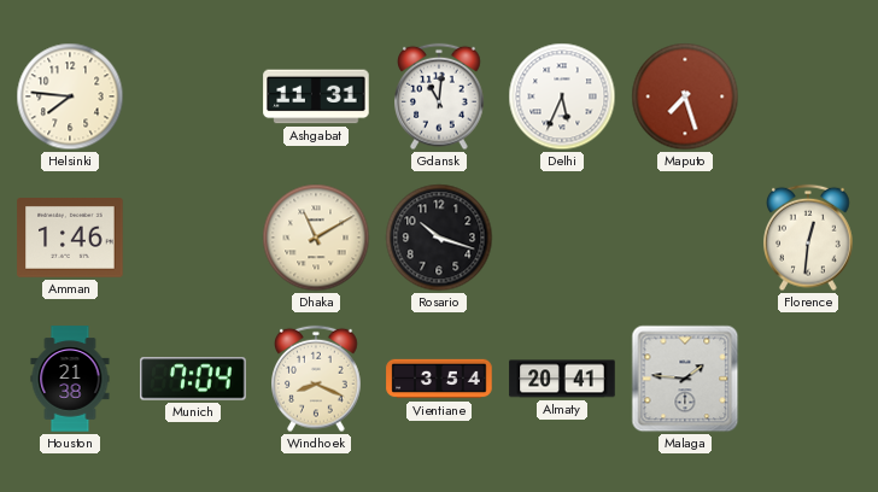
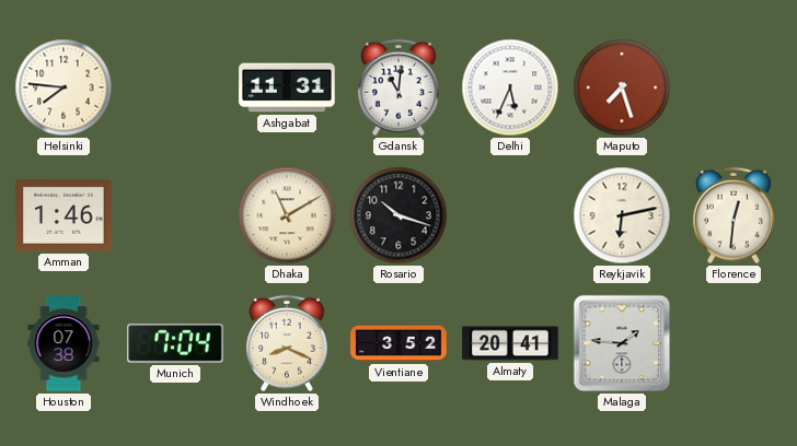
Reykjavik: none -> 6:13 (622, 215)
Houston: 21:38 -> 07:38 (63, 343)
Vientiane: 3:54 -> 3:52 (399, 343)
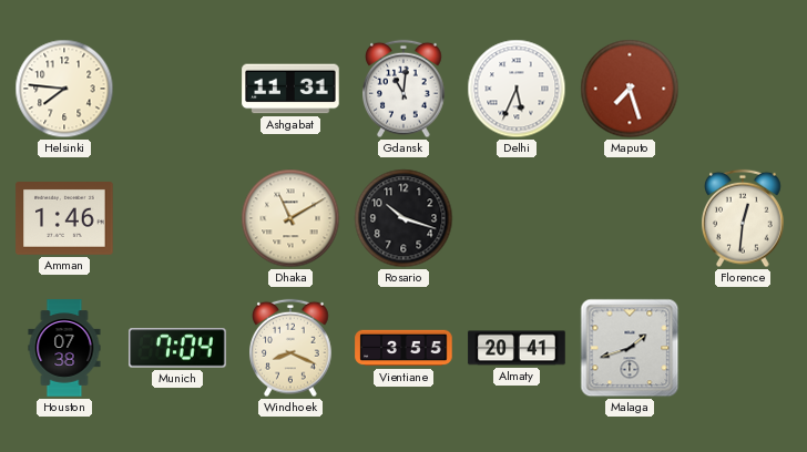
Reykjavik: 6:13 -> none (622, 215)
Vientiane: 3:52 -> 3:55 (403, 348)
Malaga: 1:46 -> 1:42 (630, 348)
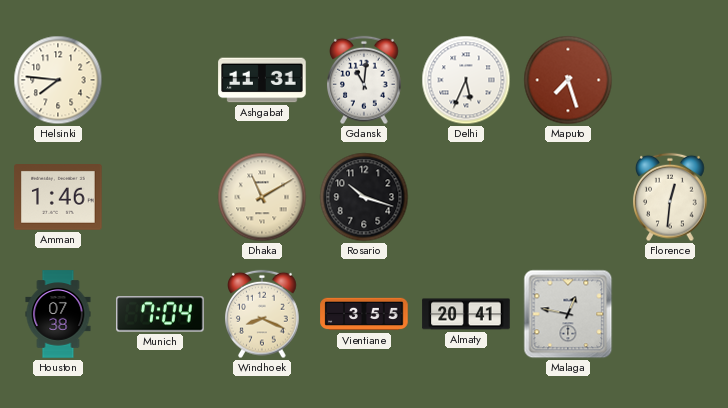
Malaga: 1:42 -> 12:47 (568, 314)
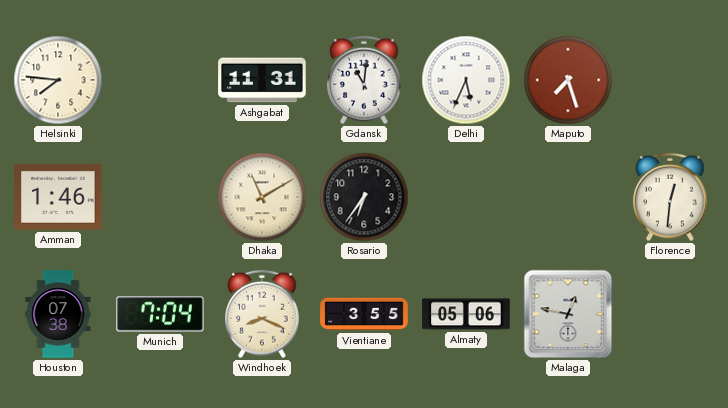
Rosario: 10:18 -> 6:36 (364, 197)
Almaty: 20:41 -> 05:06 (466, 314)
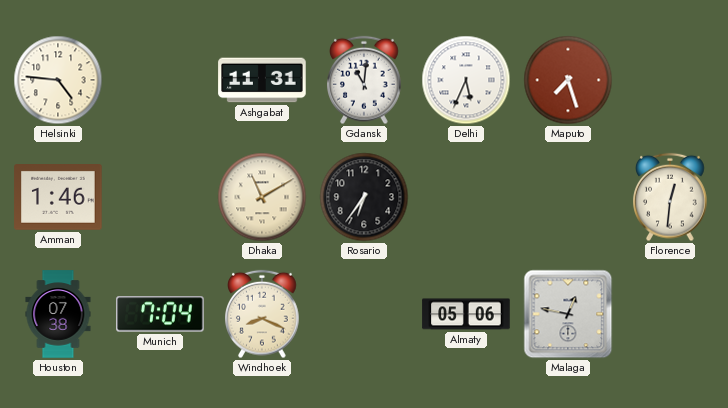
Helsinki: 7:46 -> 4:46 (58, 80)
Vientiane: 3:55 -> none (364, 314)
